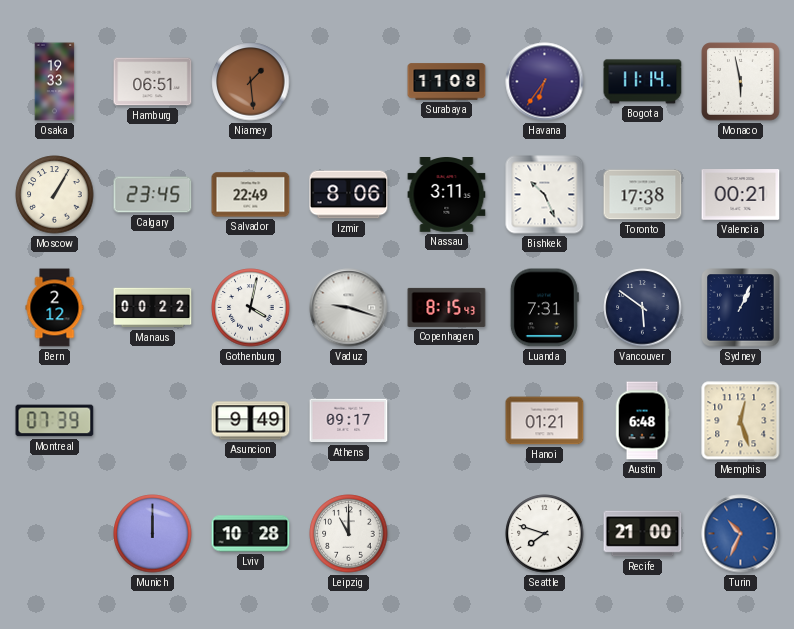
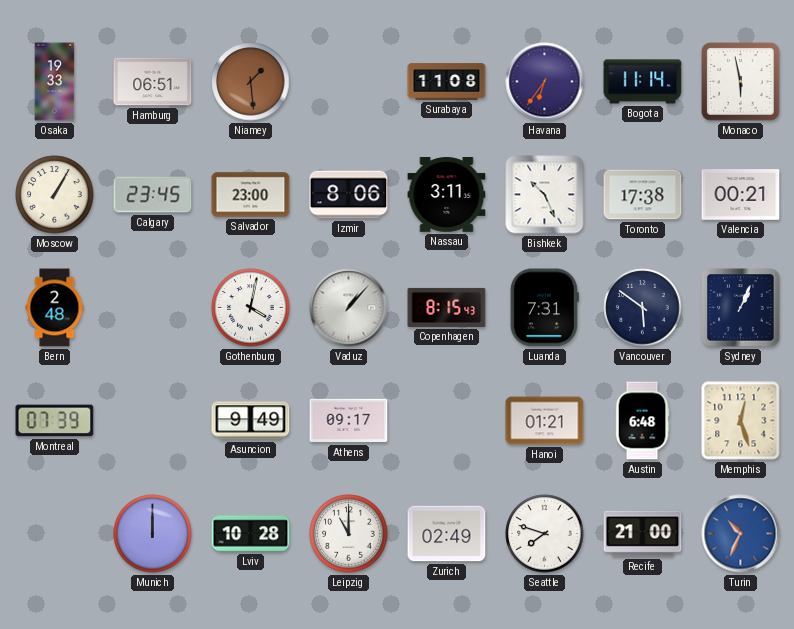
Salvador: 22:49 -> 23:00 (251, 195)
Bern: 2:12 -> 2:48 (55, 308)
Manaus: 00:22 -> none (153, 308)
Vaduz: 9:18 -> 1:07 (349, 308)
Zurich: none -> 02:49 (447, 534)
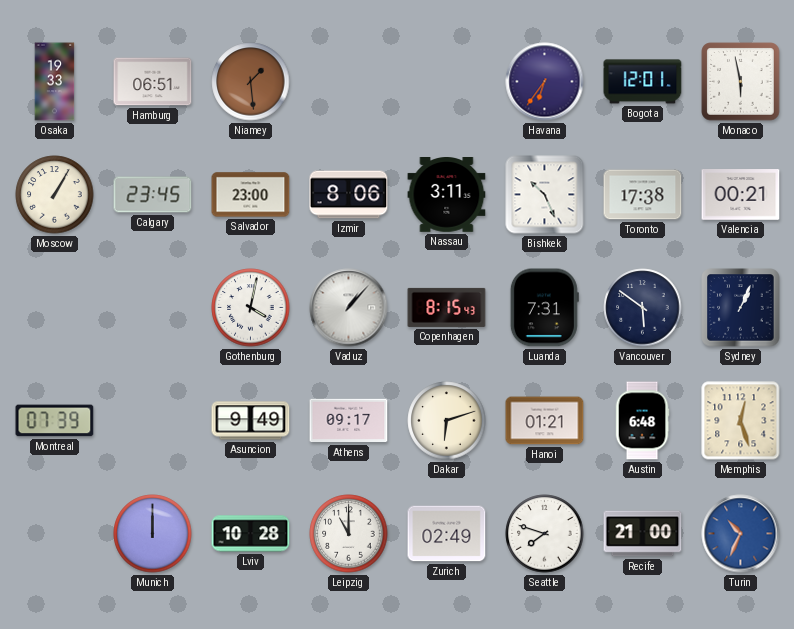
Surabaya: 11:08 -> none (447, 82)
Bogota: 11:14 -> 12:01 (643, 82)
Bern: 2:48 -> none (55, 308)
Dakar: none -> 6:12 (447, 421)
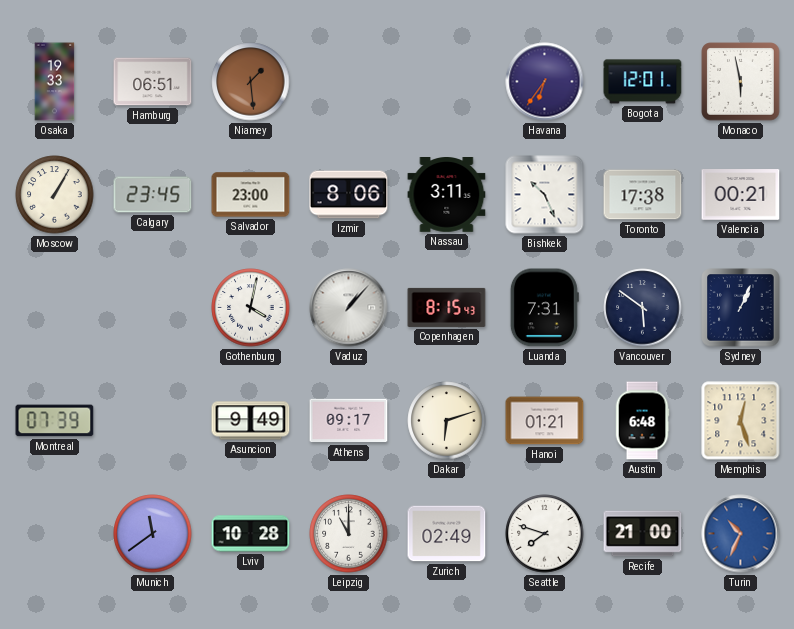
Munich: 12:00 -> 11:39 (153, 534)
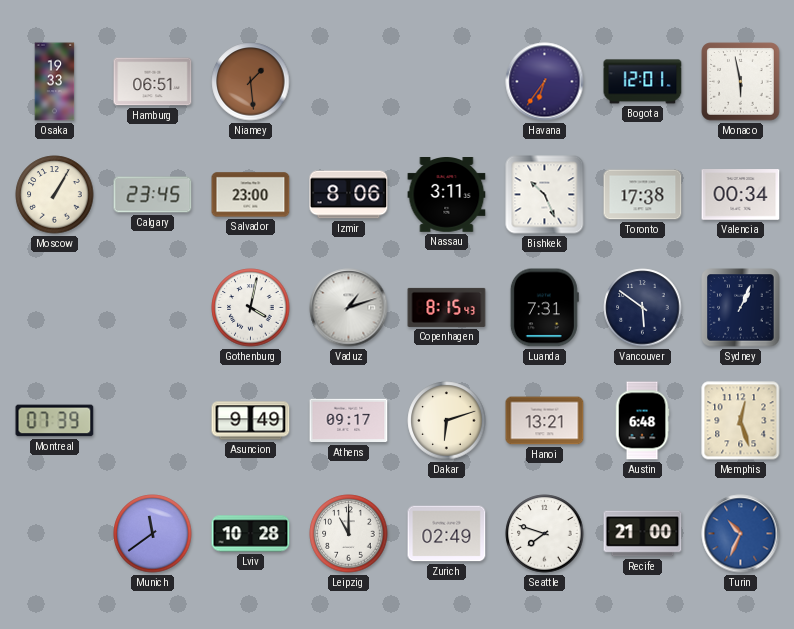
Valencia: 00:21 -> 00:34 (741, 195)
Vaduz: 1:07 -> 1:12 (349, 308)
Hanoi: 01:21 -> 13:21 (545, 421)
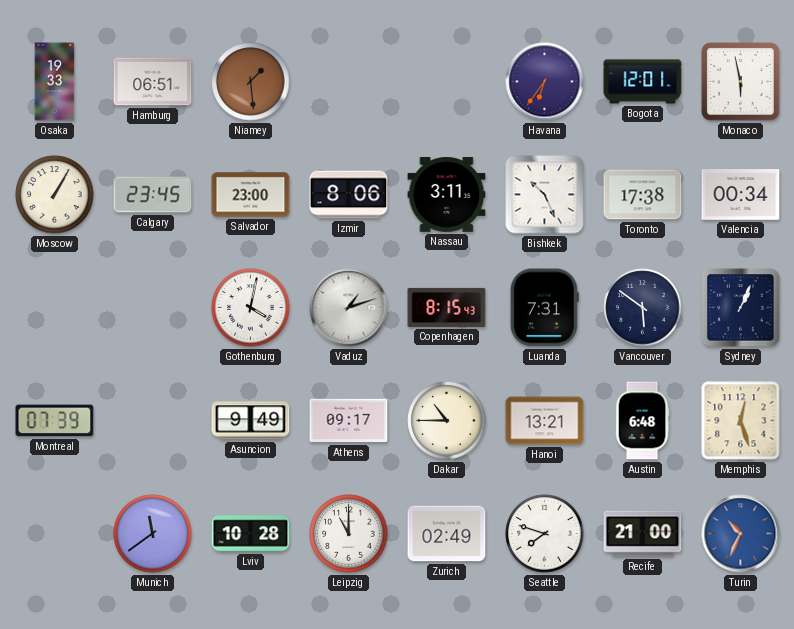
Dakar: 6:12 -> 10:45 (447, 421)
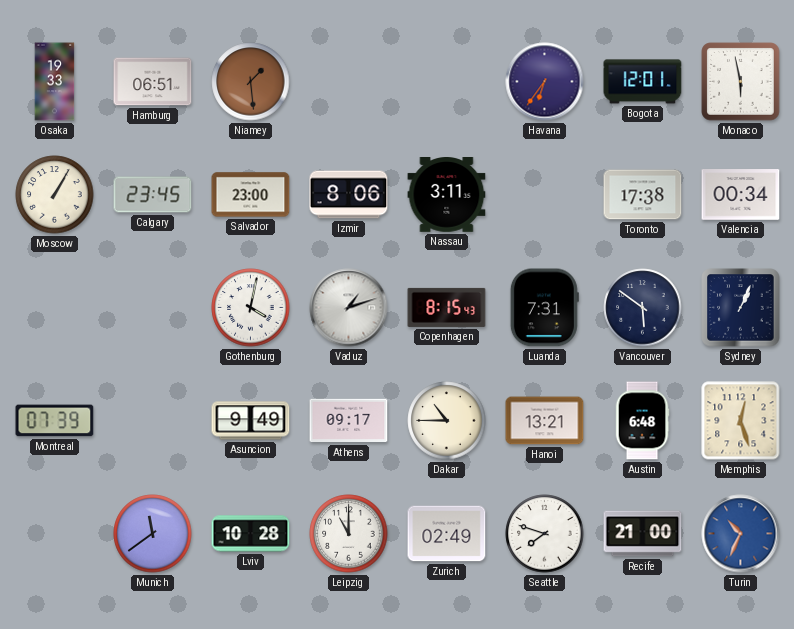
Bishkek: 10:26 -> none (545, 195)
